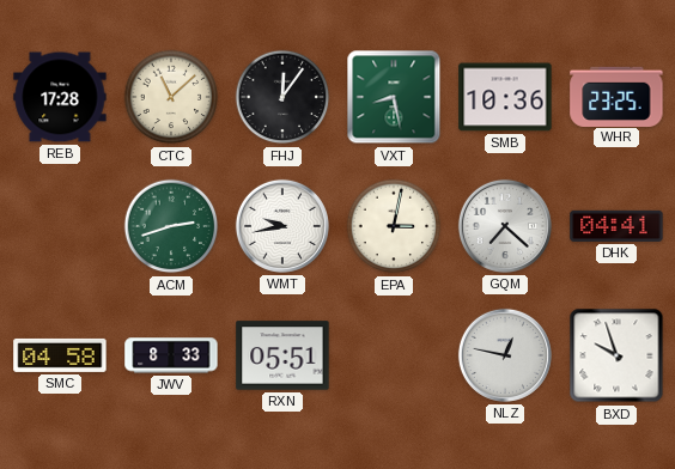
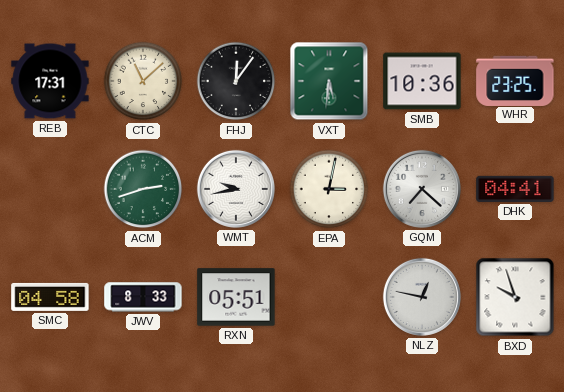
REB: 17:28 -> 17:31 (50, 81)
VXT: 8:28 -> 5:31 (329, 81)
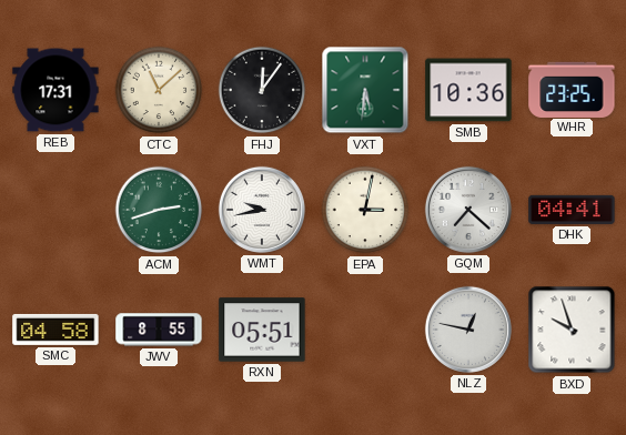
JWV: 8:33 -> 8:55 (159, 330)
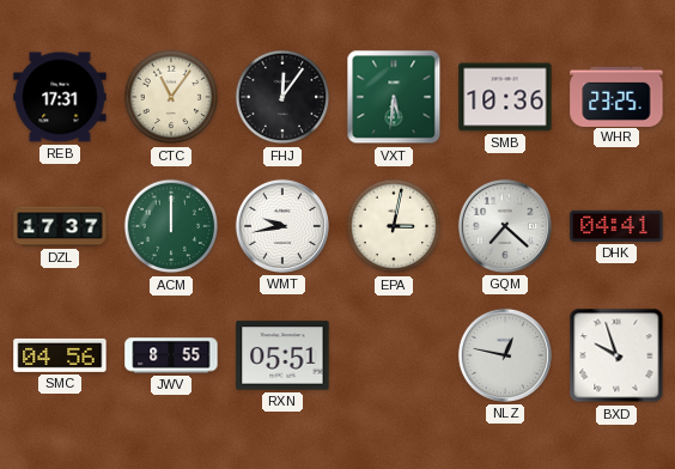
CTC: 11:08 -> 11:06 (171, 97)
DZL: none -> 17:37 (60, 226)
ACM: 2:42 -> 12:00 (171, 226)
SMC: 04:58 -> 04:56 (60, 355)
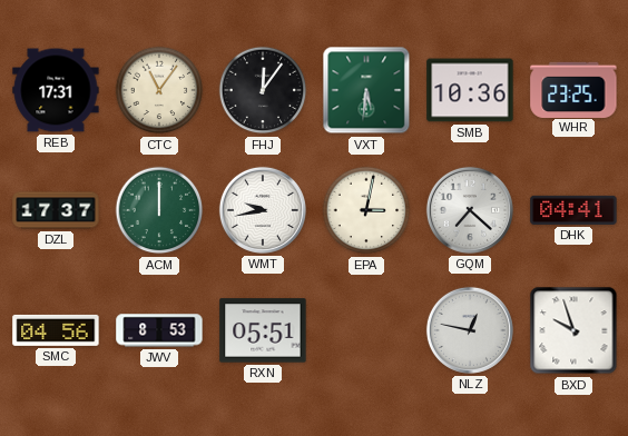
JWV: 8:55 -> 8:53 (159, 330)
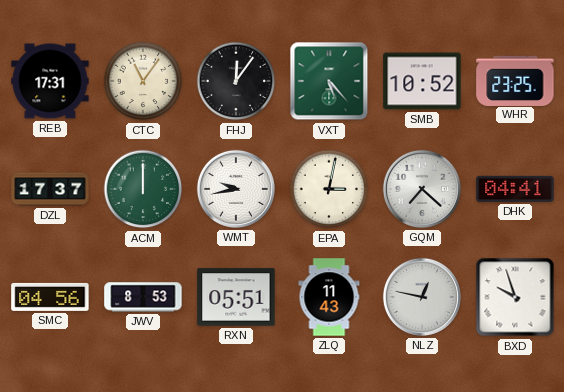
VXT: 5:31 -> 5:23 (329, 81)
SMB: 10:36 -> 10:52 (422, 81)
ZLQ: none -> 11:43 (329, 297)
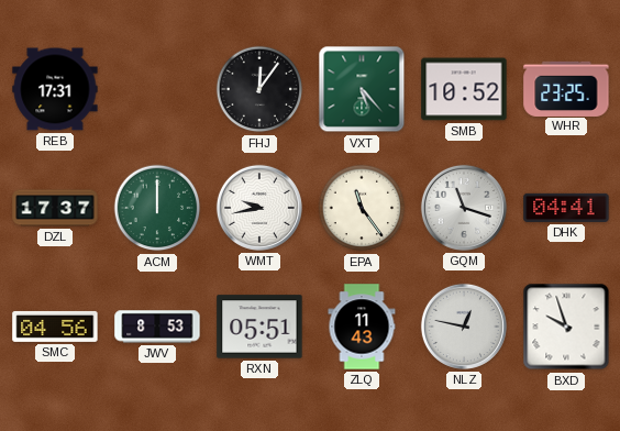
CTC: 11:06 -> none (143, 81)
EPA: 3:02 -> 11:24 (362, 208)
GQM: 7:22 -> 11:18 (464, 208)
